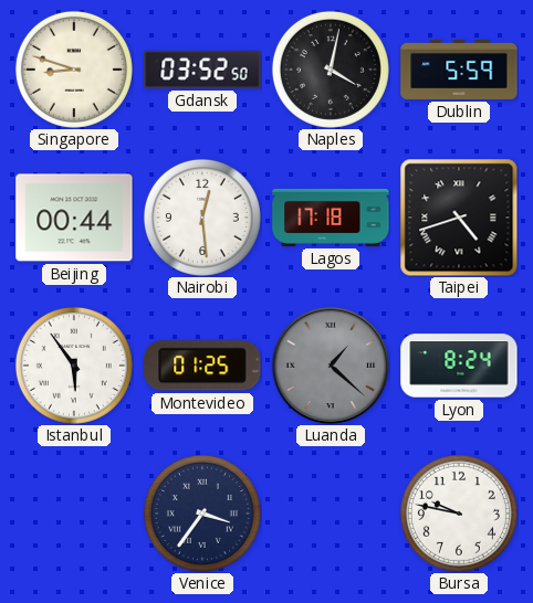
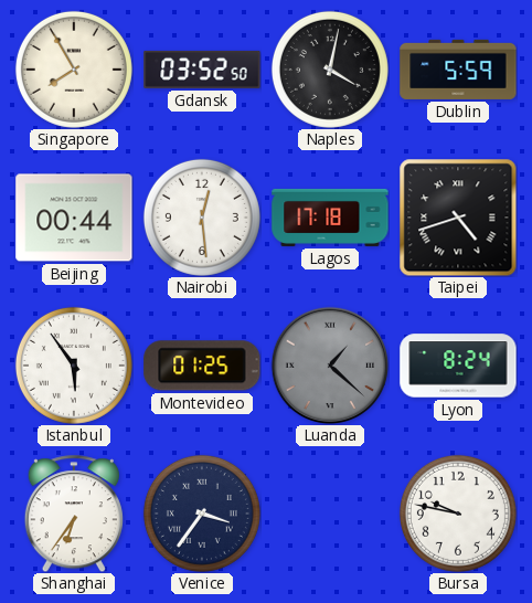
Singapore: 8:48 -> 7:55 (74, 70)
Shanghai: none -> 6:36 (74, 514)
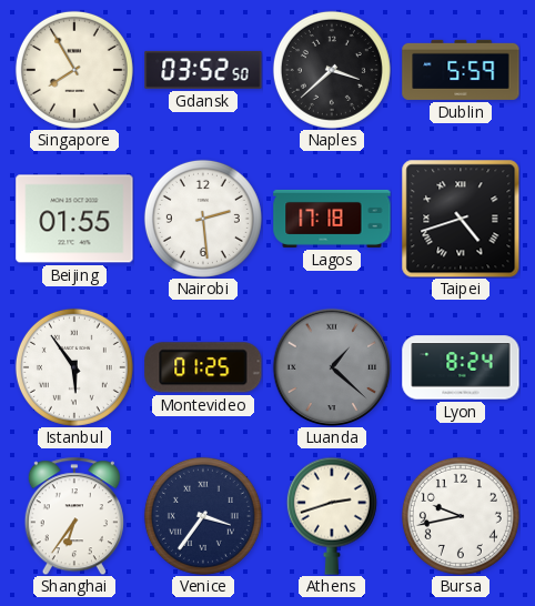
Naples: 4:02 -> 3:38 (332, 70)
Beijing: 00:44 -> 01:55 (74, 219)
Nairobi: 12:29 -> 2:29 (203, 219)
Athens: none -> 2:42 (332, 516)
Bursa: 9:47 -> 9:43 (461, 516)
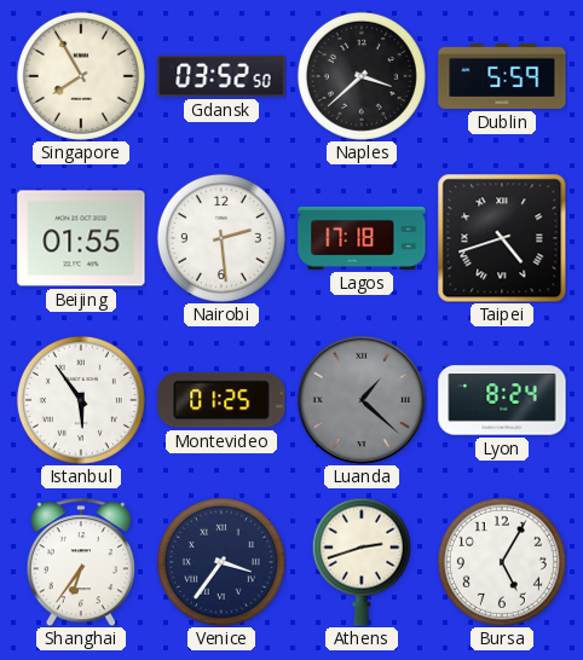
Bursa: 9:43 -> 5:05 (502, 562)
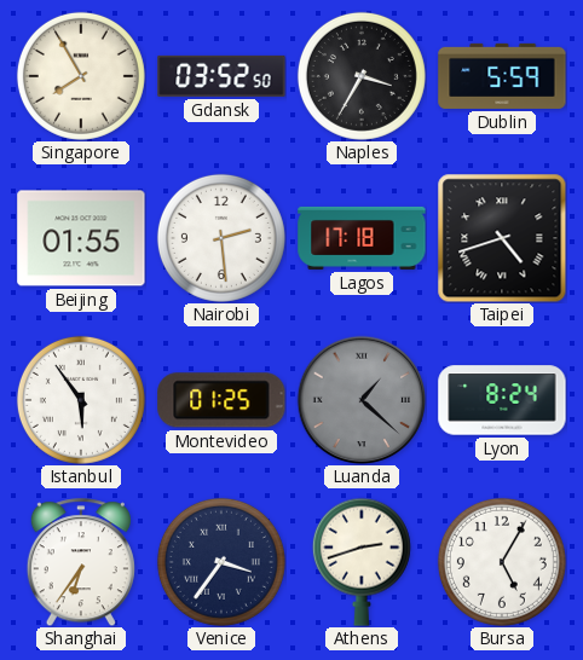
Naples: 3:38 -> 3:35 (362, 76)
